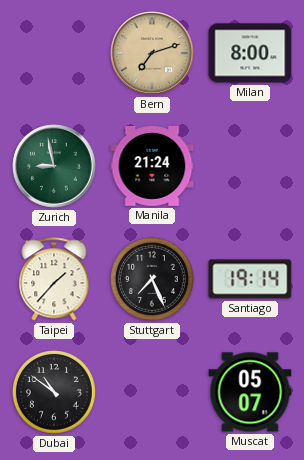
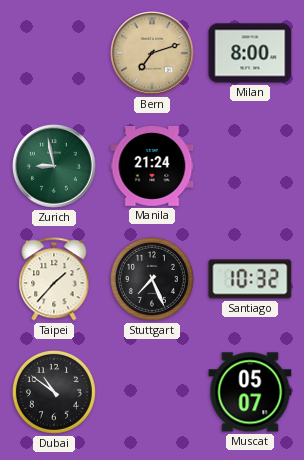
Santiago: 19:14 -> 10:32 (250, 279)
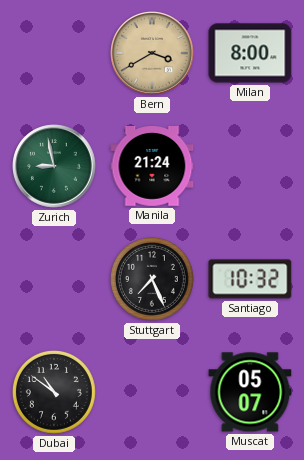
Bern: 7:12 -> 3:40 (152, 53)
Taipei: 1:37 -> none (54, 279)
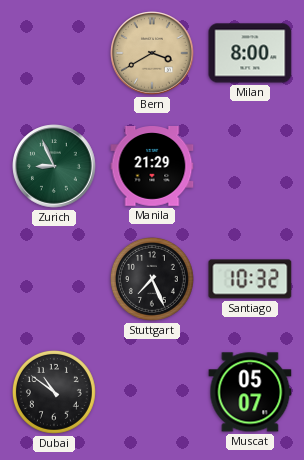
Zurich: 8:58 -> 8:56 (54, 166)
Manila: 21:24 -> 21:29 (152, 167)
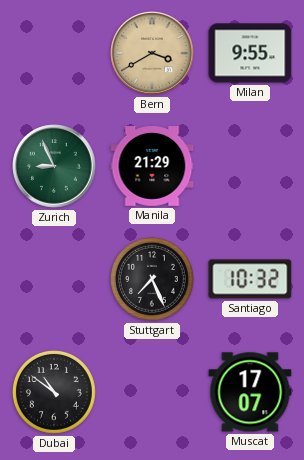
Milan: 8:00 -> 9:55 (250, 53)
Muscat: 05:07 -> 17:07 (250, 392)
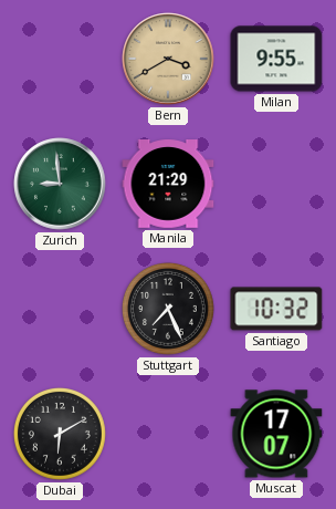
Zurich: 8:56 -> 8:59 (60, 184)
Dubai: 10:51 -> 6:10 (60, 434)
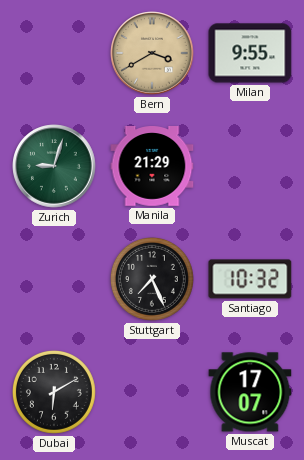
Zurich: 8:59 -> 9:03 (54, 166)
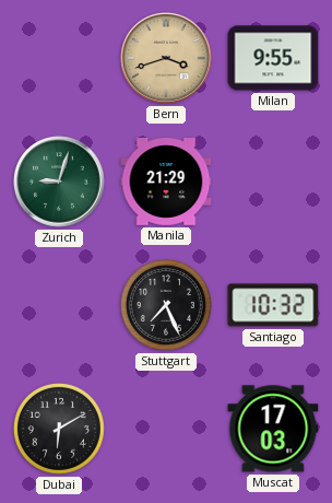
Bern: 3:40 -> 3:42 (166, 58)
Muscat: 17:07 -> 17:03 (273, 429)
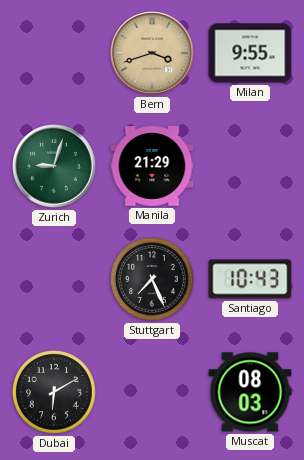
Santiago: 10:32 -> 10:43 (250, 279)
Muscat: 17:03 -> 08:03 (250, 392)
